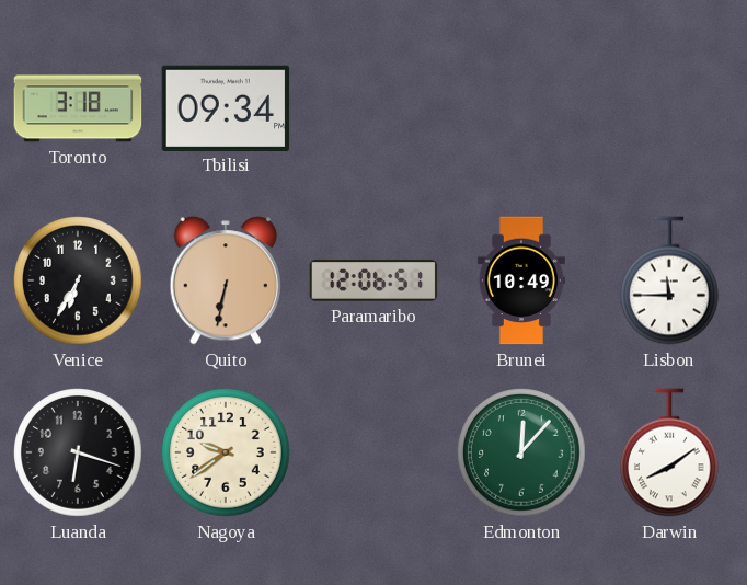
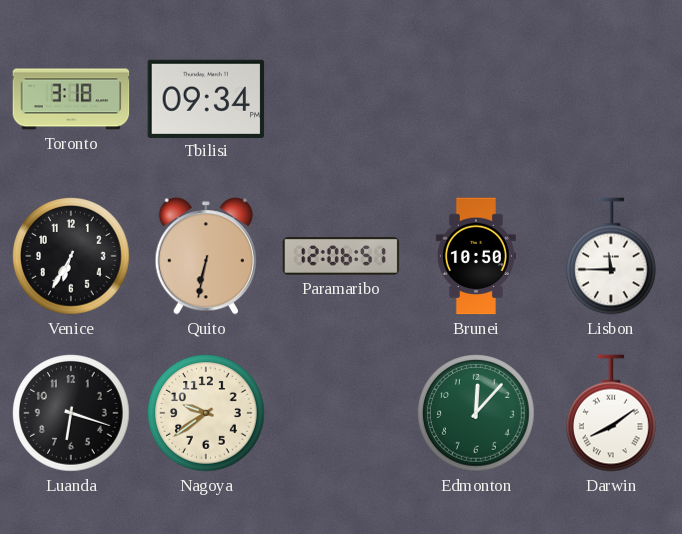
Brunei: 10:49 -> 10:50 (476, 256)
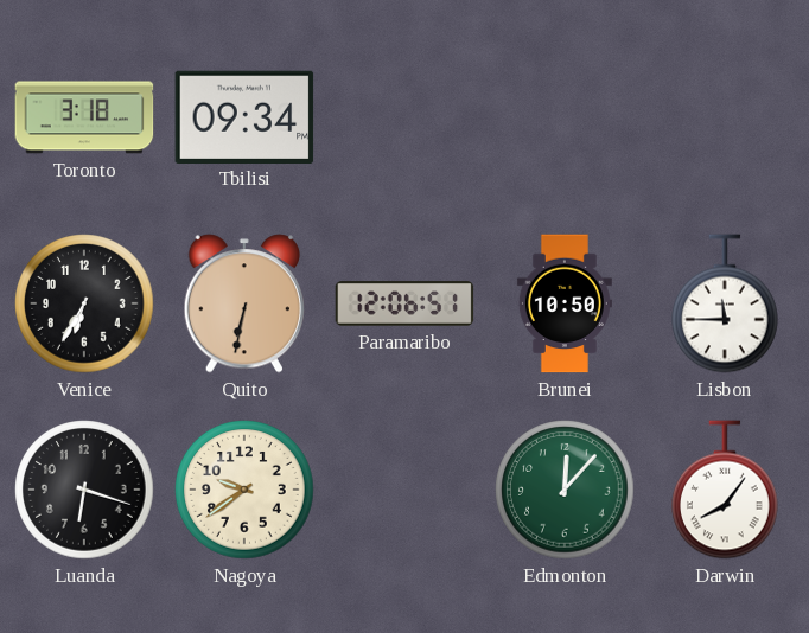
Darwin: 8:09 -> 8:06 (726, 490)
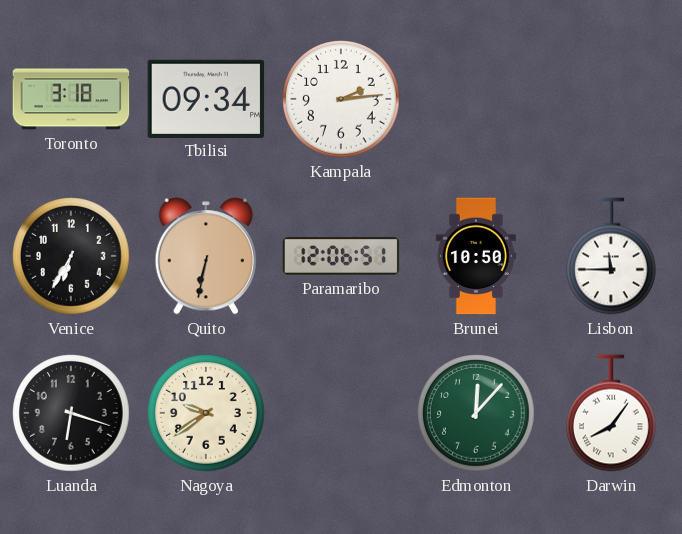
Kampala: none -> 2:14 (341, 99)
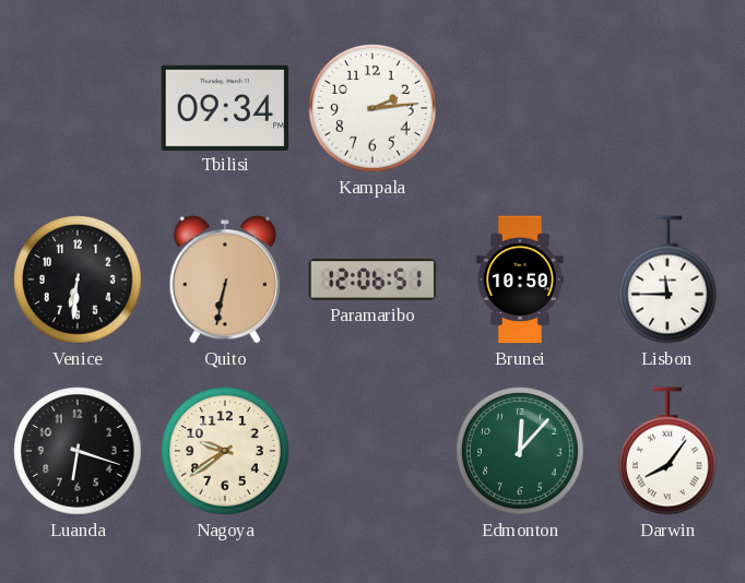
Toronto: 3:18 -> none (71, 99)
Venice: 6:35 -> 6:31 (78, 279)
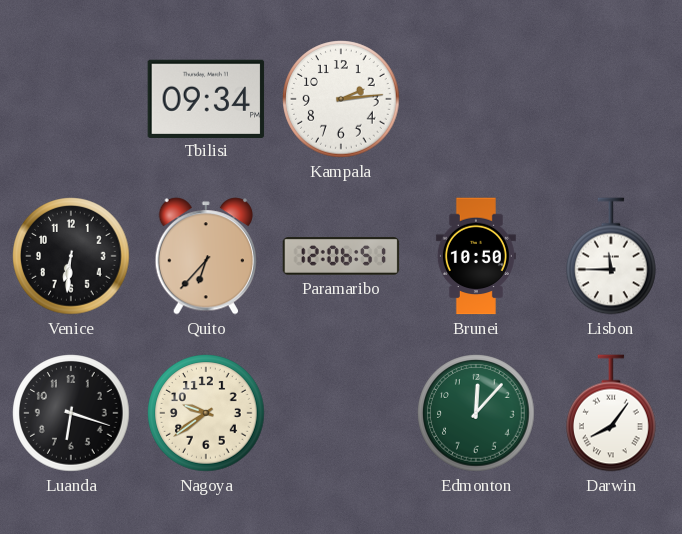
Quito: 6:32 -> 6:37 (205, 256)
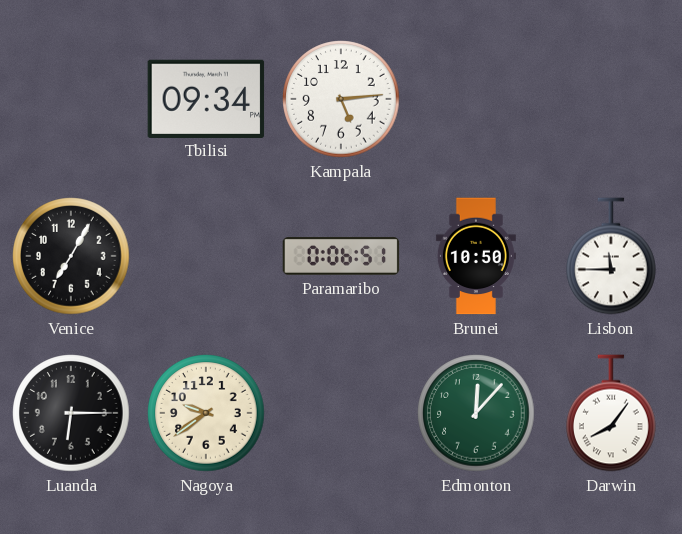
Kampala: 2:14 -> 5:14 (341, 99)
Venice: 6:31 -> 7:05 (71, 256)
Quito: 6:37 -> none (205, 256)
Paramaribo: 12:06 -> 0:06 (341, 256)
Luanda: 6:18 -> 6:15 (71, 413)
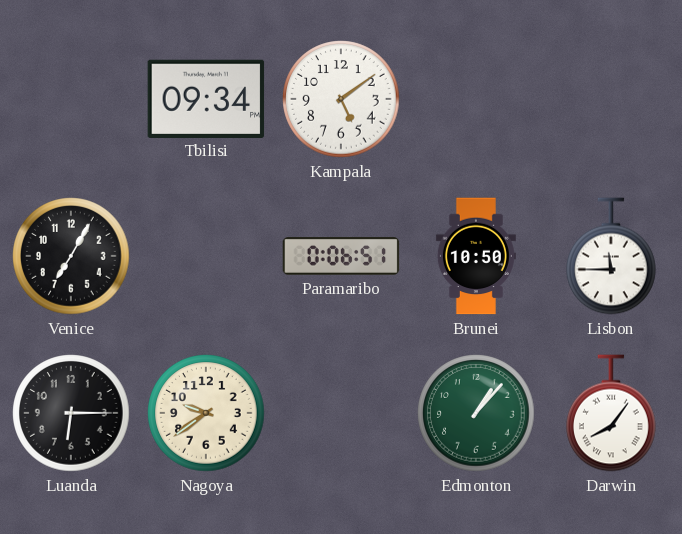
Kampala: 5:14 -> 5:09 (341, 99)
Edmonton: 12:07 -> 1:07 (476, 413)
